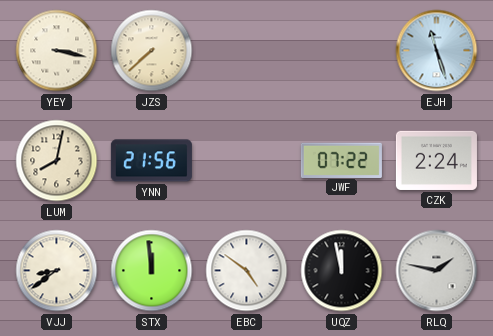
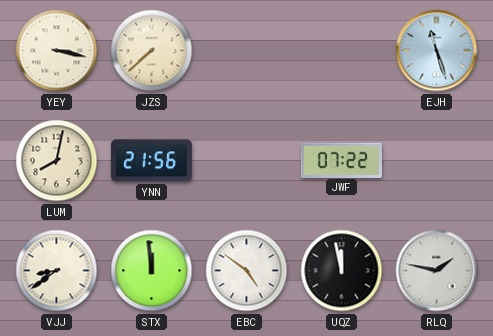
CZK: 2:24 -> none (436, 160)
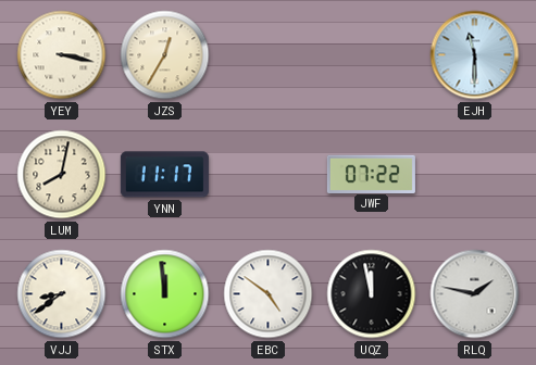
JZS: 7:38 -> 12:35 (165, 55)
EJH: 11:27 -> 11:30 (475, 55)
YNN: 21:56 -> 11:17 (164, 175)
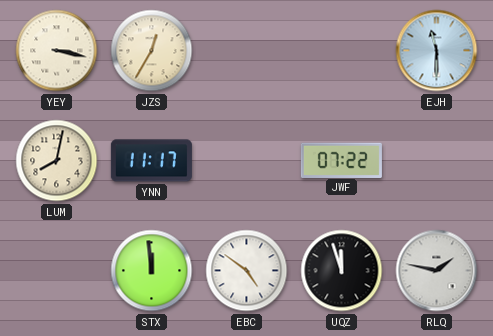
VJJ: 8:39 -> none (62, 294)
UQZ: 11:58 -> 11:57 (342, 271)
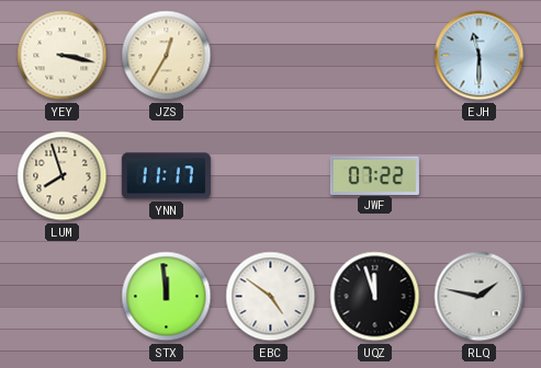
LUM: 8:02 -> 7:57 (63, 176)
